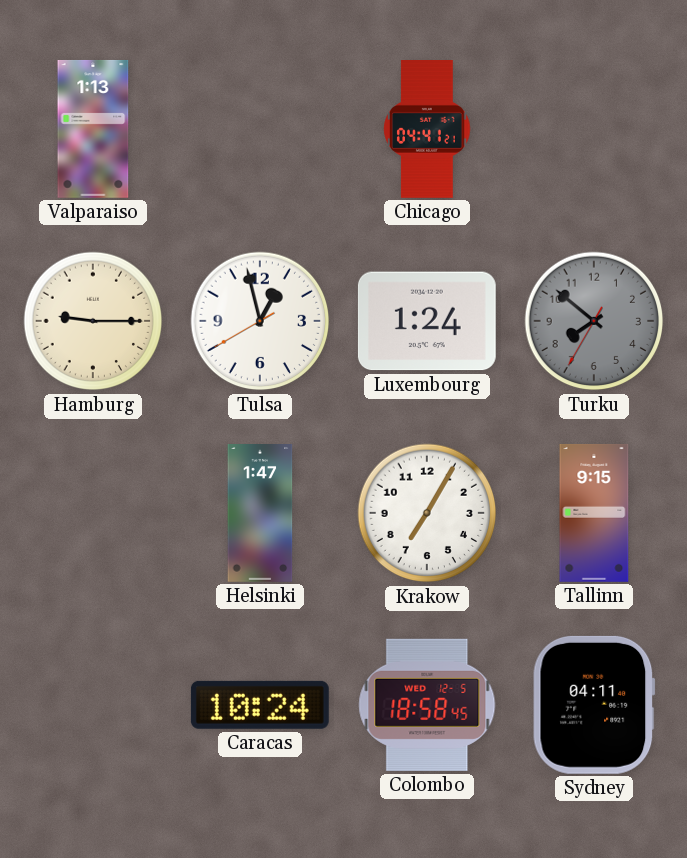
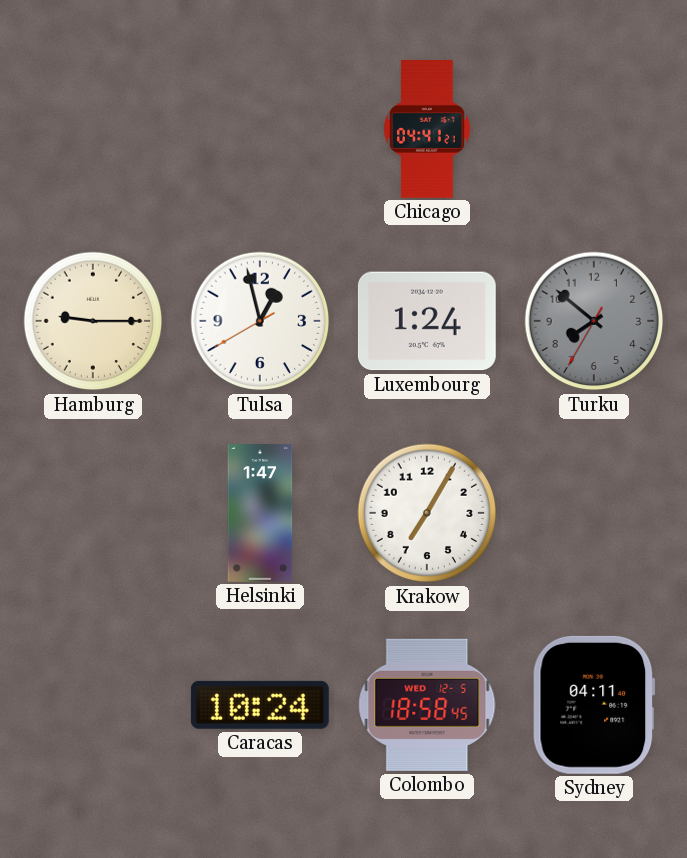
Valparaiso: 1:13 -> none (93, 129)
Tallinn: 9:15 -> none (594, 513)
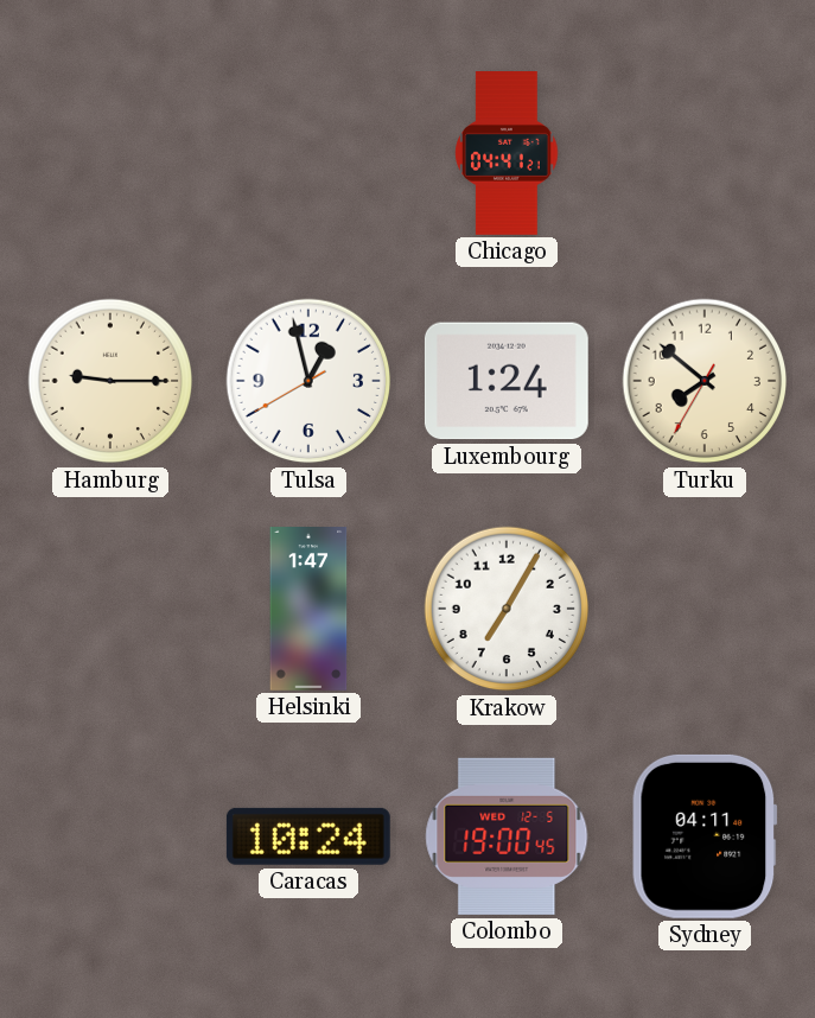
Turku dial: grey -> cream (705, 381)
Colombo: 18:58 -> 19:00 (507, 836)
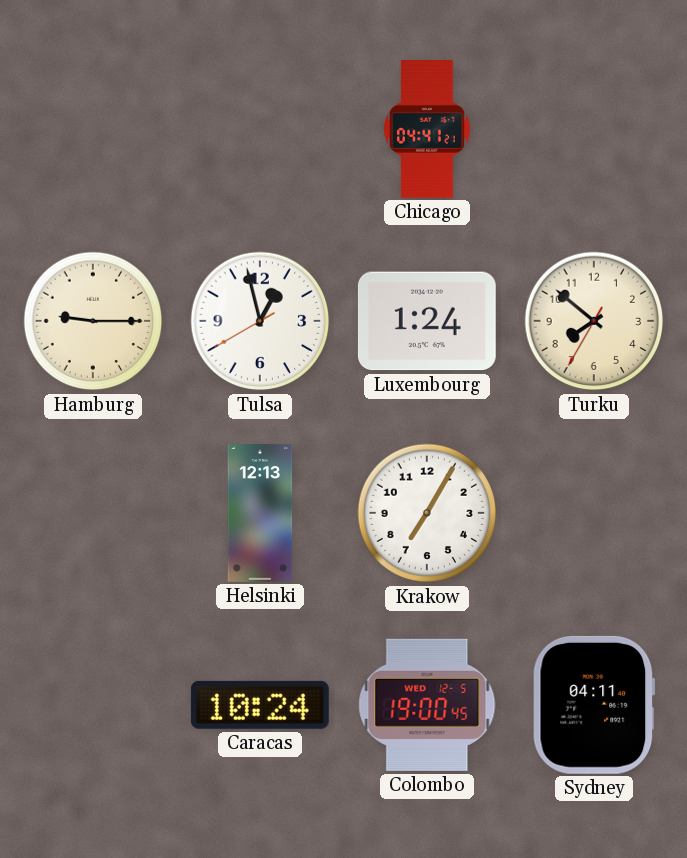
Helsinki: 1:47 -> 12:13 (260, 514)
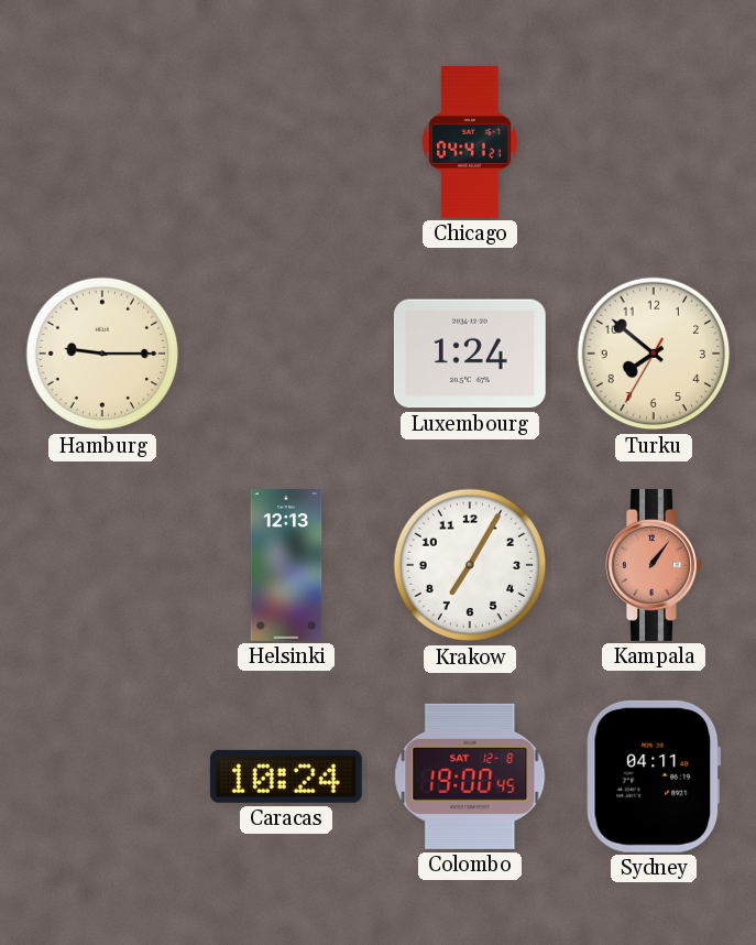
Tulsa: 12:57 -> none (260, 321)
Kampala: none -> 1:06 (654, 565)
Colombo date: WED 12-5 -> SAT 12-8 (470, 776)
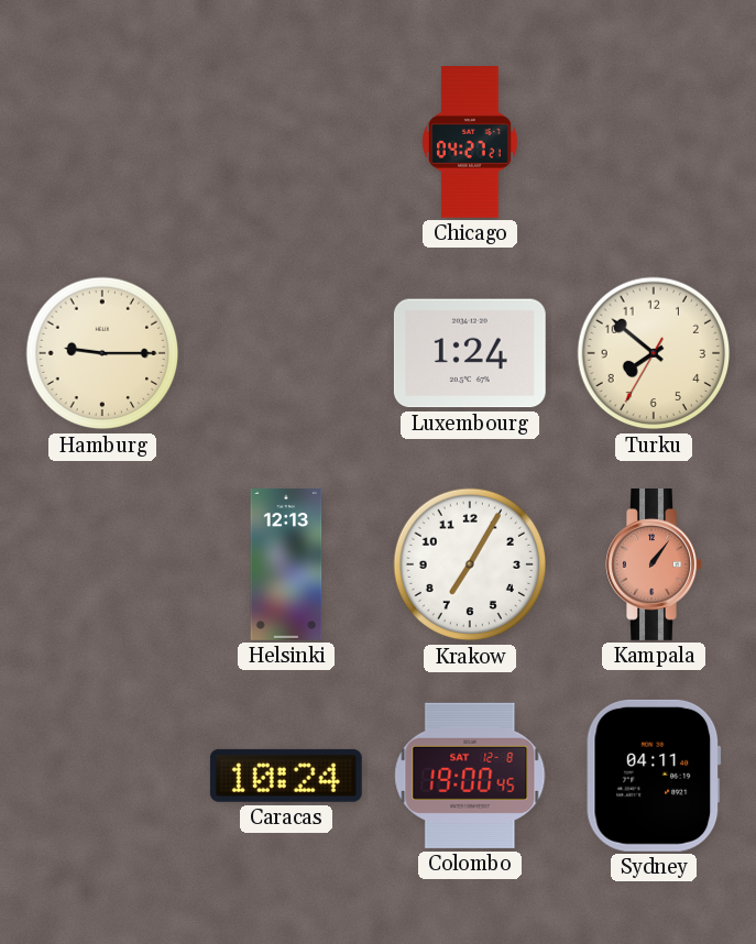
Chicago: 04:41 -> 04:27 (470, 143)
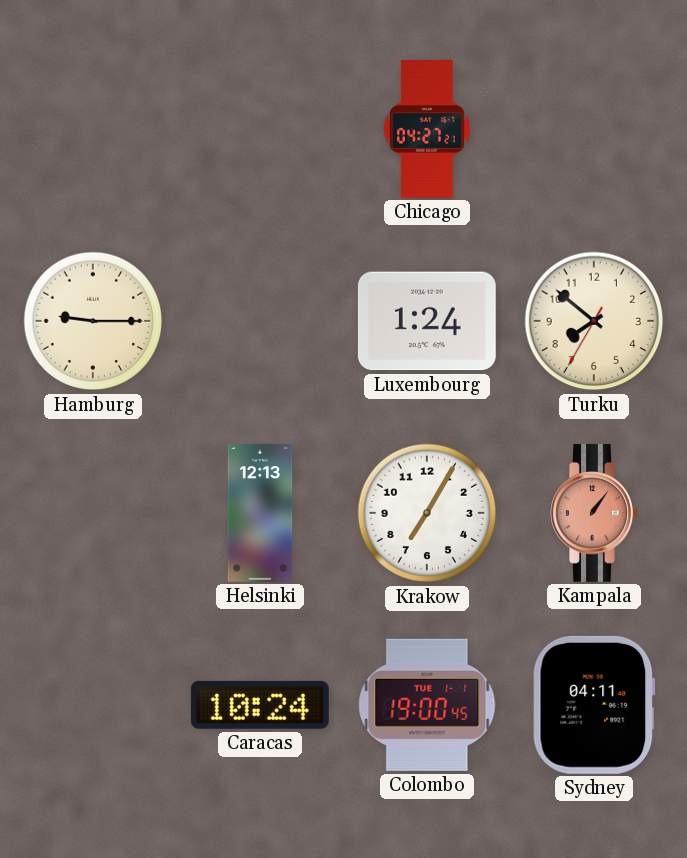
Colombo date: SAT 12-8 -> TUE 1-1 (427, 705)
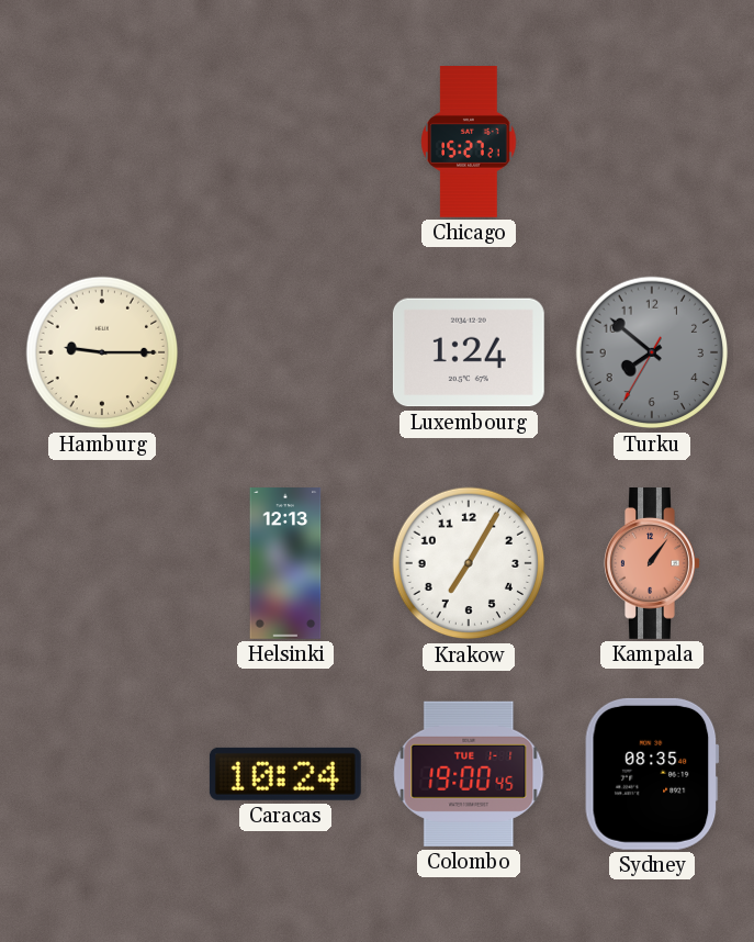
Chicago: 04:27 -> 15:27 (469, 143)
Turku dial: cream -> grey (652, 352)
Sydney: 04:11 -> 08:35 (652, 774)
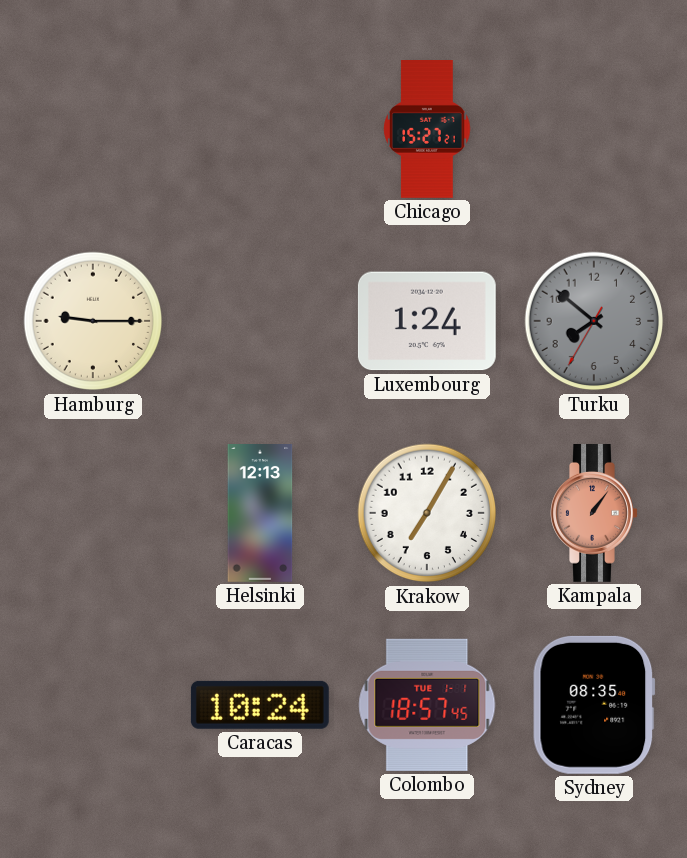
Colombo: 19:00 -> 18:57 (427, 705)
